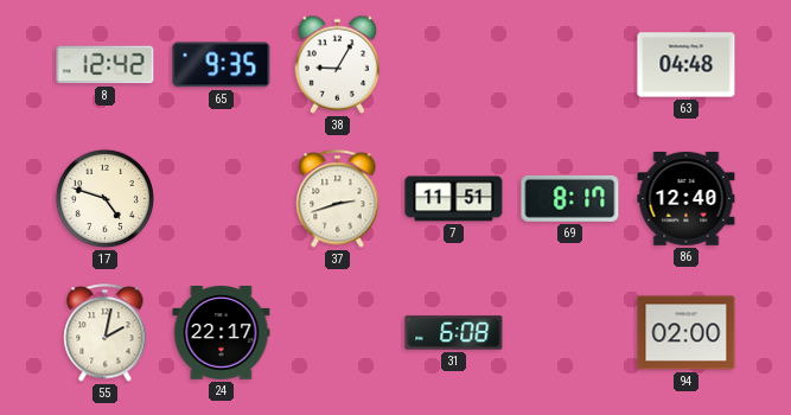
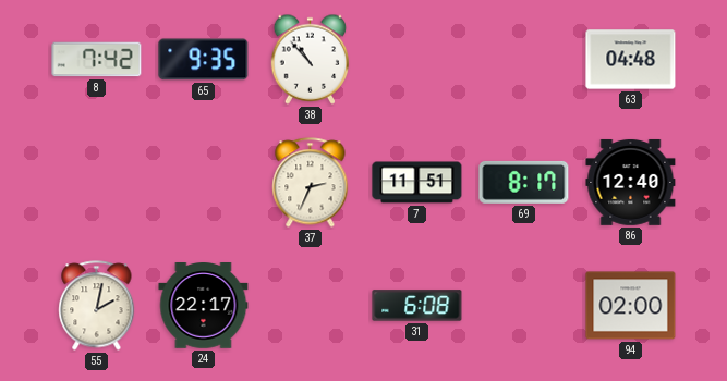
8: 12:42 -> 7:42 (97, 60)
38: 9:05 -> 10:53 (311, 59)
17: 4:48 -> none (104, 198)
37: 2:42 -> 2:34 (311, 183)
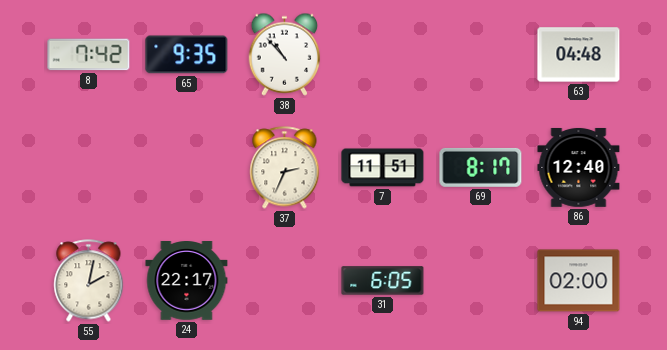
31: 6:08 -> 6:05 (383, 281)
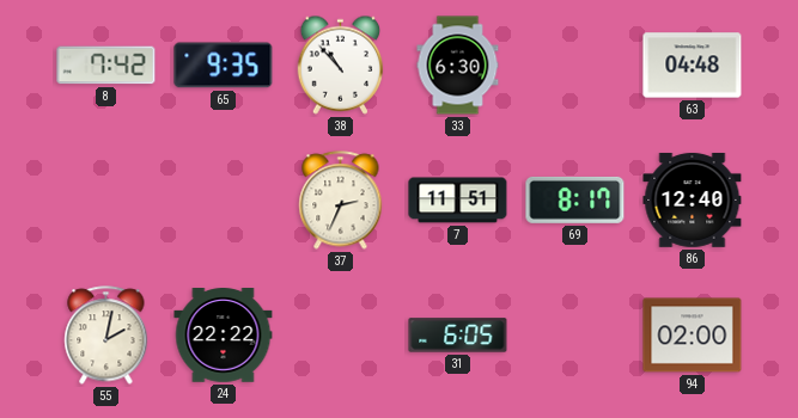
33: none -> 6:30 (458, 66)
24: 22:17 -> 22:22 (224, 336)
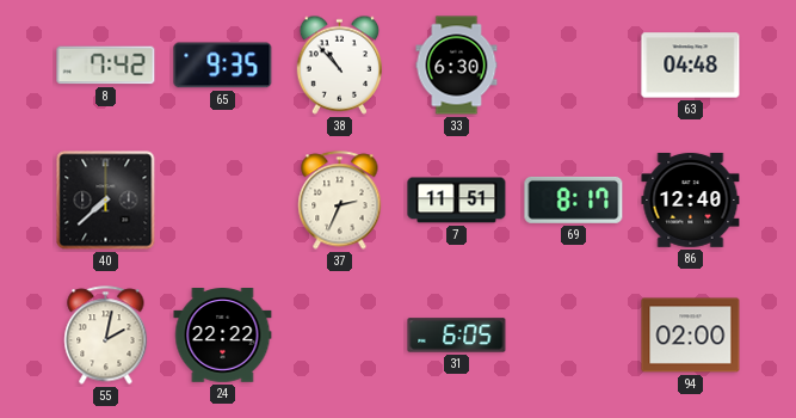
40: none -> 7:38 (106, 201)
